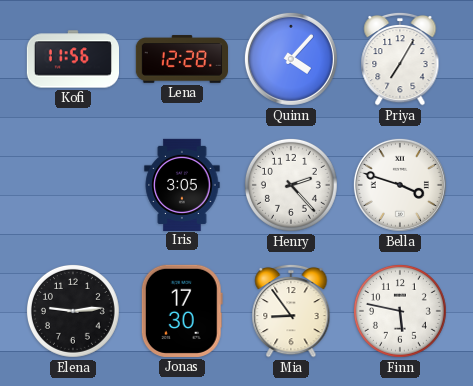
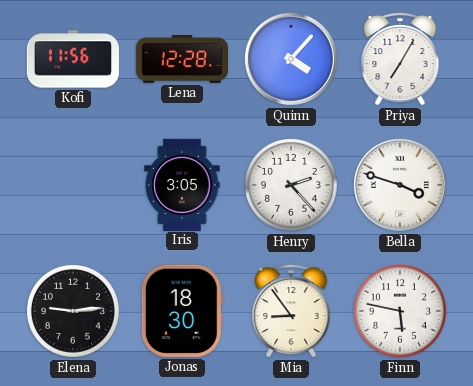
Jonas: 17:30 -> 18:30 (182, 311)
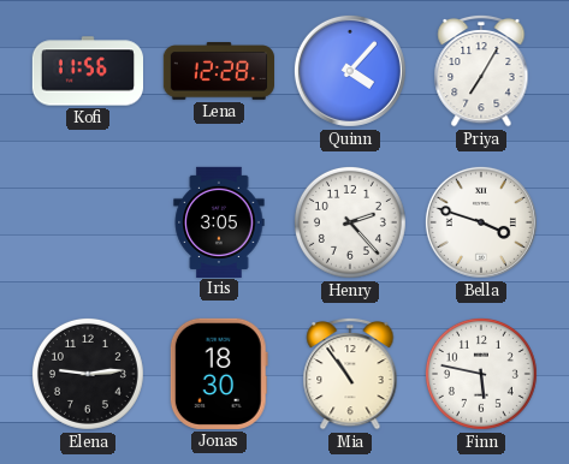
Mia: 8:54 -> 10:54 (350, 374)
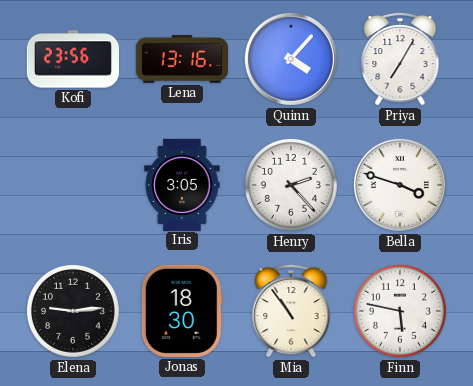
Kofi: 11:56 -> 23:56 (72, 59)
Lena: 12:28 -> 13:16 (181, 59)
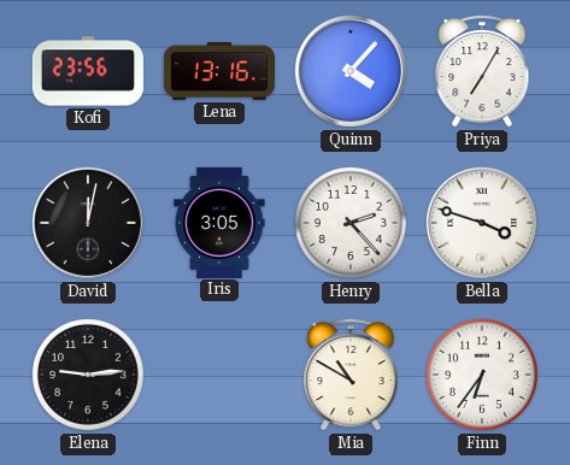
David: none -> 12:02 (88, 223)
Jonas: 18:30 -> none (182, 311)
Mia: 10:54 -> 10:50 (351, 375)
Finn: 5:47 -> 6:36 (482, 375)
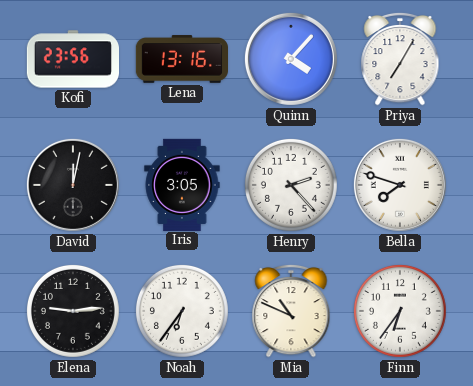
Bella: 3:48 -> 7:48 (400, 185)
Noah: none -> 6:36 (182, 311)
Mia: 10:50 -> 10:49 (291, 311)
